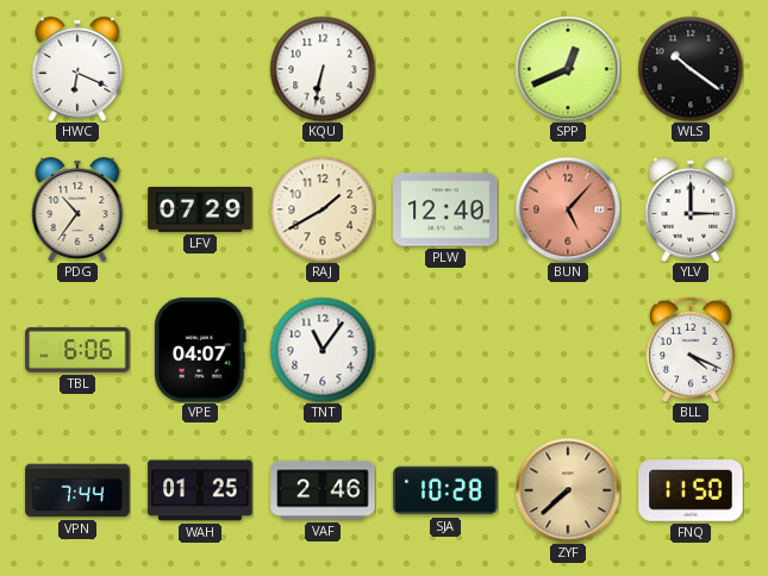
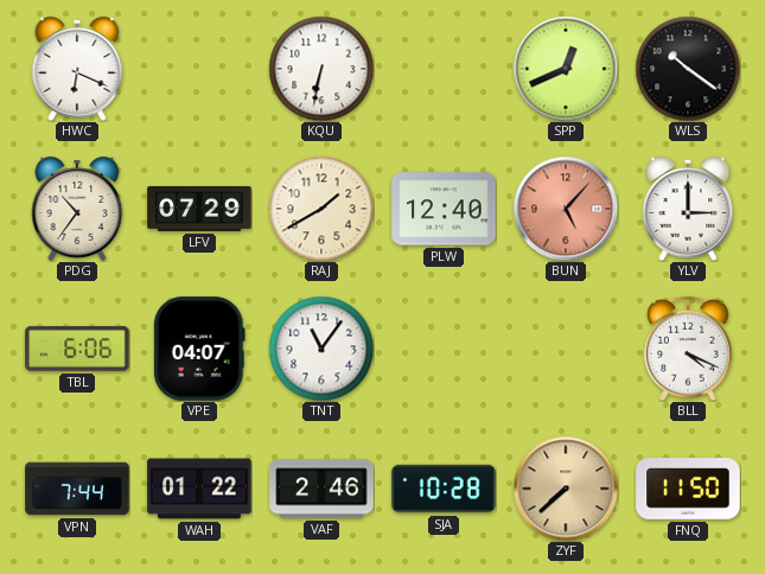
WAH: 01:25 -> 01:22 (199, 489)
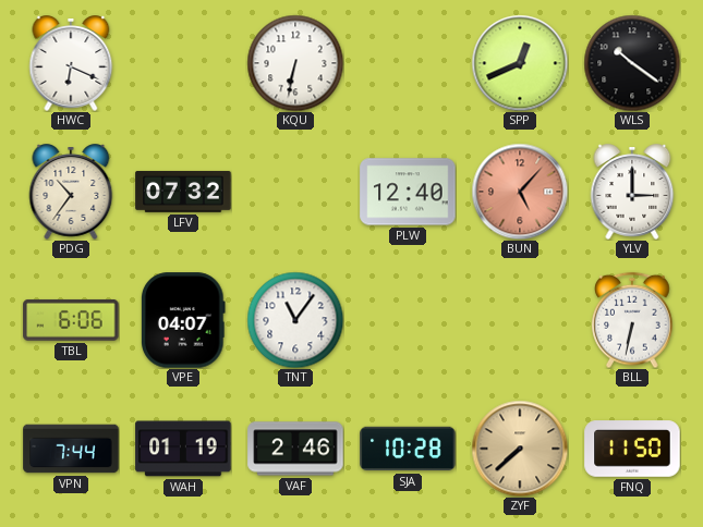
LFV: 07:29 -> 07:32 (183, 192)
RAJ: 1:40 -> none (321, 209)
BLL: 4:19 -> 6:32 (632, 320)
WAH: 01:22 -> 01:19 (183, 449)
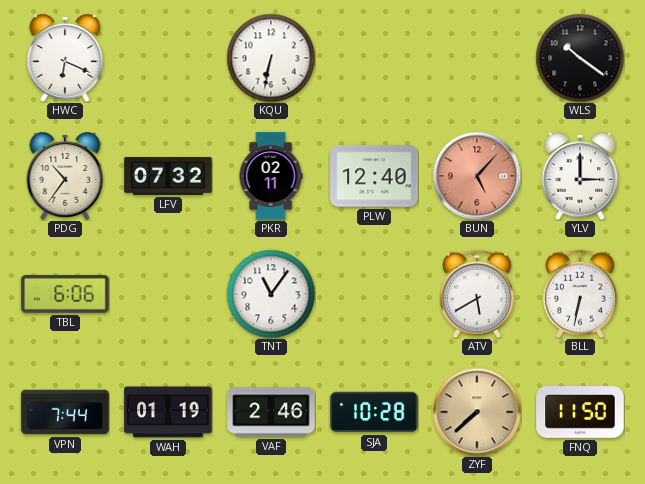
SPP: 12:41 -> none (520, 63)
PKR: none -> 02:11 (271, 176)
VPE: 04:07 -> none (184, 320)
ATV: none -> 5:40 (477, 294)
